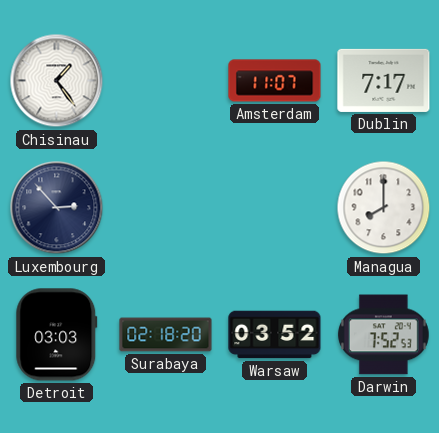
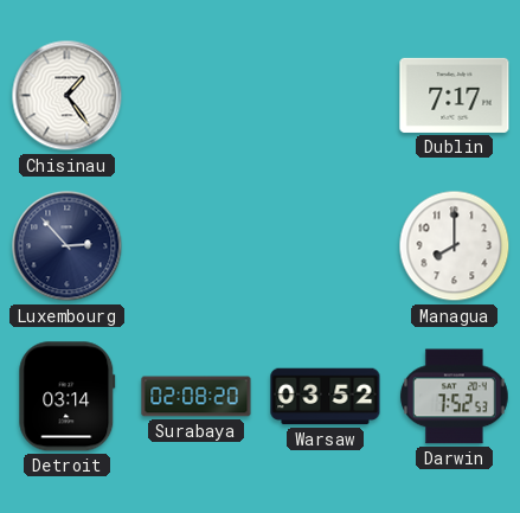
Amsterdam: 11:07 -> none (275, 81)
Detroit: 03:03 -> 03:14 (68, 397)
Surabaya: 02:18 -> 02:08 (197, 397)
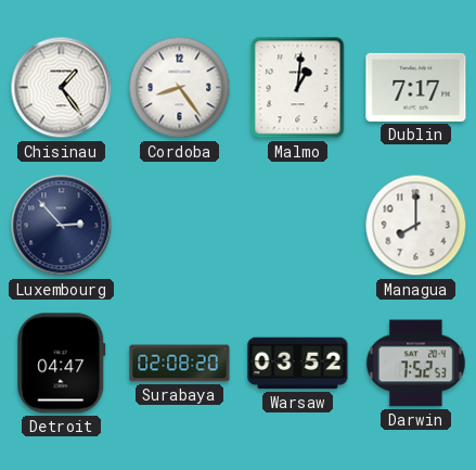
Cordoba: none -> 8:24 (180, 88)
Malmo: none -> 1:01 (298, 88)
Detroit: 03:14 -> 04:47 (62, 364)
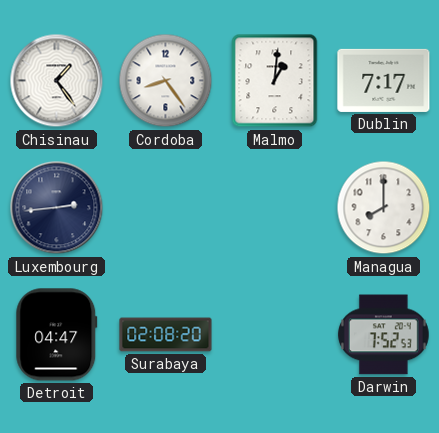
Luxembourg: 2:53 -> 2:44 (57, 208)
Warsaw: 03:52 -> none (298, 364)
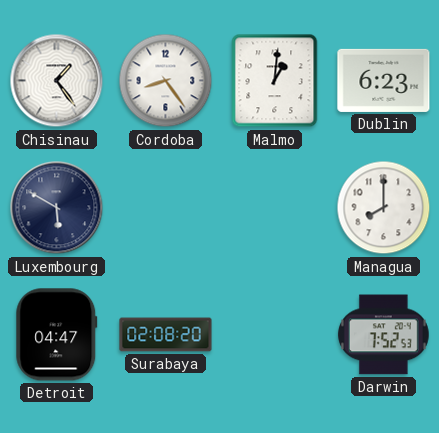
Dublin: 7:17 -> 6:23 (384, 80)
Luxembourg: 2:44 -> 5:50 (57, 208)
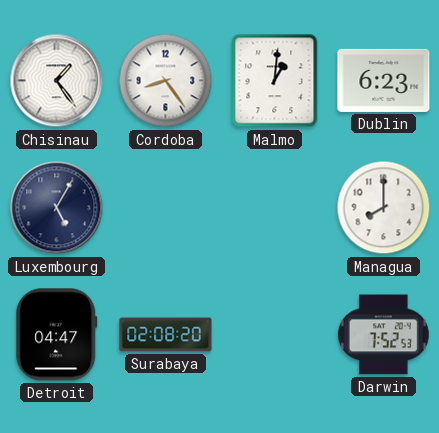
Luxembourg: 5:50 -> 5:05 (57, 208)
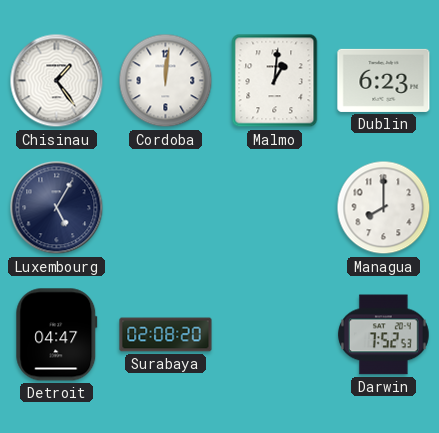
Cordoba: 8:24 -> 12:01 (166, 81)
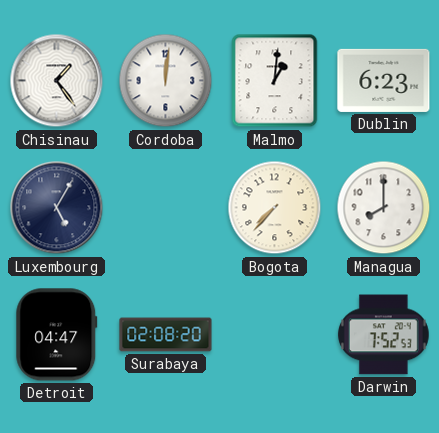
Bogota: none -> 7:37 (275, 208)
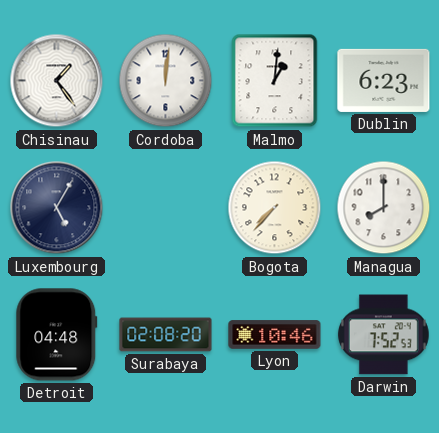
Detroit: 04:47 -> 04:48 (57, 335)
Lyon: none -> 10:46 (275, 335)
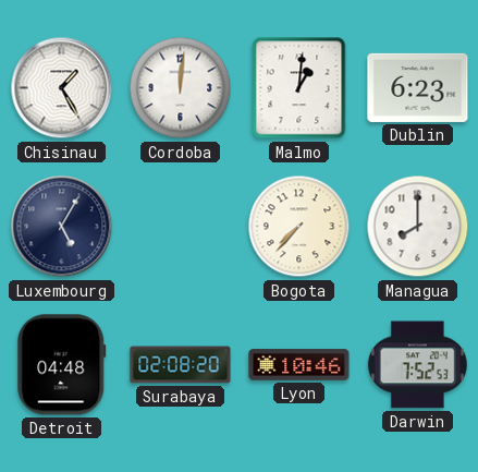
Chisinau: 1:24 -> 1:25 (62, 88)
